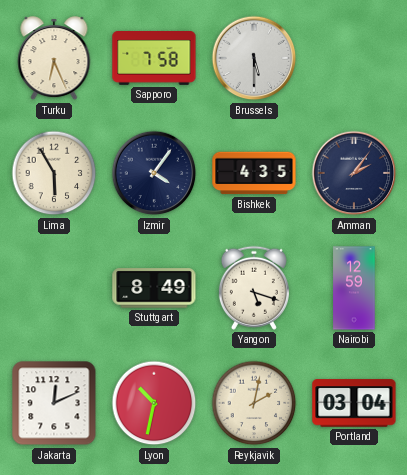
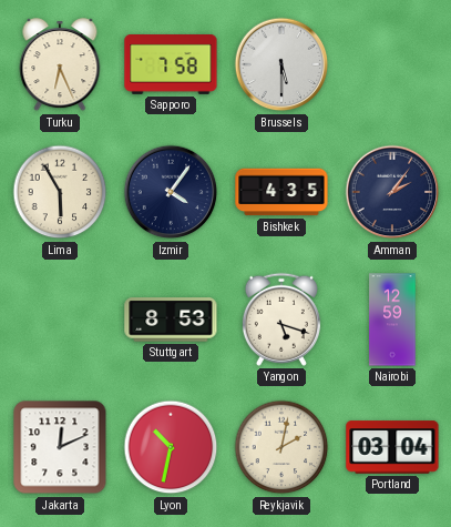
Stuttgart: 8:49 -> 8:53 (171, 320)
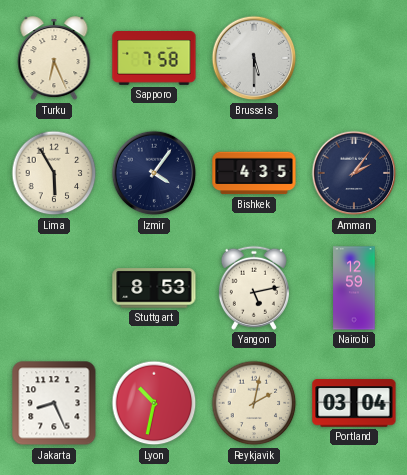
Yangon: 5:18 -> 5:13 (254, 288)
Jakarta: 12:11 -> 8:26 (54, 403)
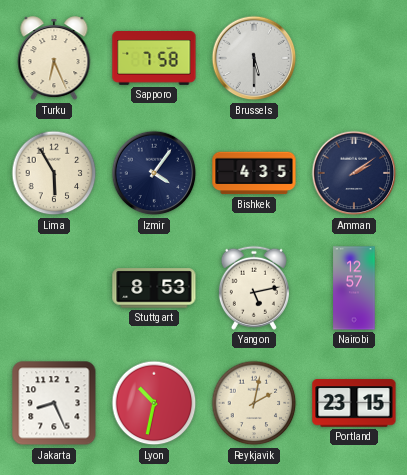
Amman: 2:06 -> 2:09 (354, 173)
Nairobi: 12:59 -> 12:57 (354, 288)
Portland: 03:04 -> 23:15 (354, 403)
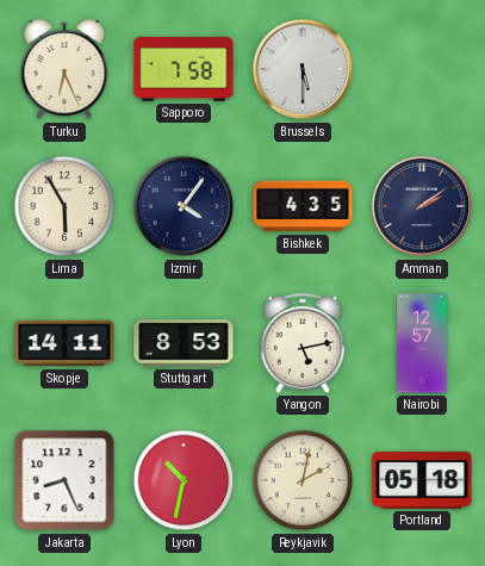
Skopje: none -> 14:11 (64, 343)
Portland: 23:15 -> 05:18 (422, 480)
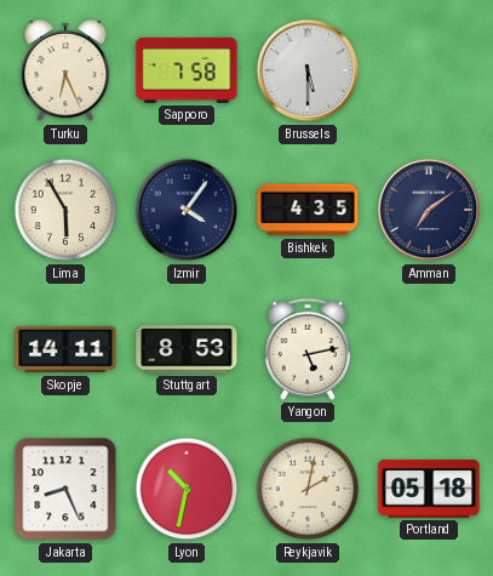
Amman: 2:09 -> 7:09 (429, 210)
Nairobi: 12:57 -> none (422, 343)
